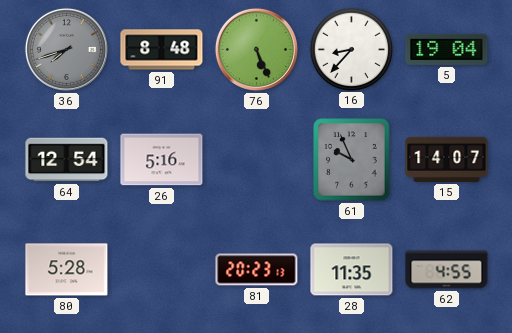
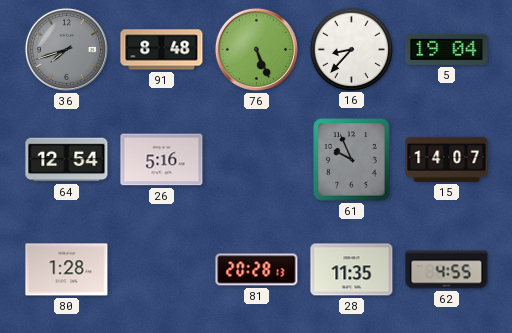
80: 5:28 -> 1:28 (67, 270)
81: 20:23 -> 20:28 (257, 270)
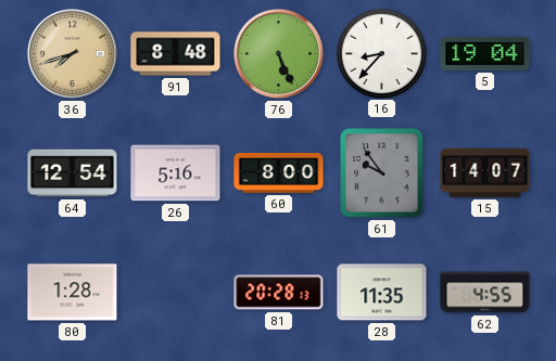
36 dial: grey -> champagne (72, 53)
60: none -> 8:00 (279, 173)
61: 9:56 -> 9:54 (382, 173)
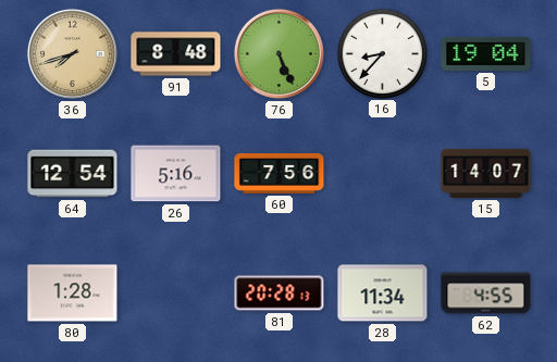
60: 8:00 -> 7:56 (280, 174)
61: 9:54 -> none (382, 173)
28: 11:35 -> 11:34 (383, 294)
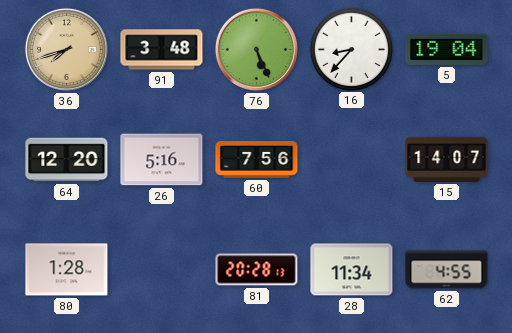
91: 8:48 -> 3:48 (162, 50)
64: 12:54 -> 12:20 (67, 160)
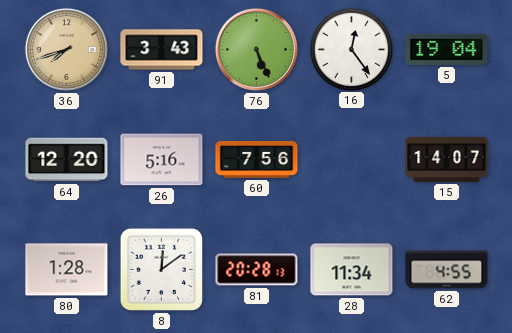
91: 3:48 -> 3:43 (162, 50)
16: 8:37 -> 12:24 (351, 49)
8: none -> 12:09 (161, 269)
